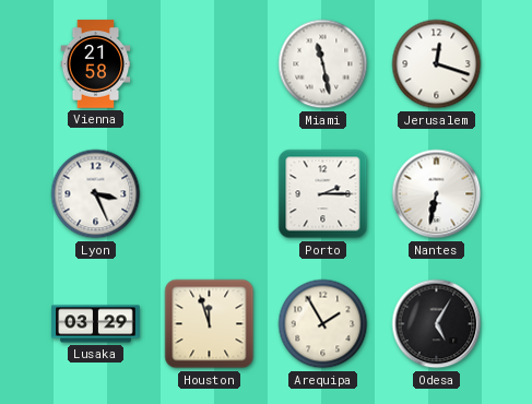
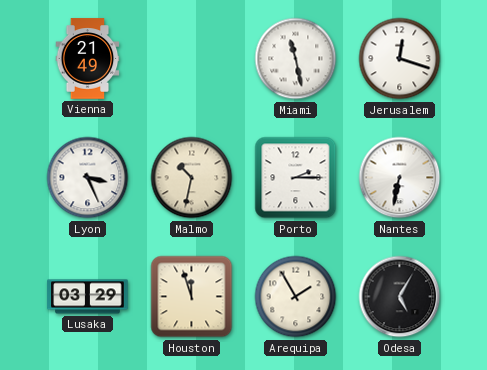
Vienna: 21:58 -> 21:49 (88, 59)
Malmo: none -> 10:32 (192, 178)
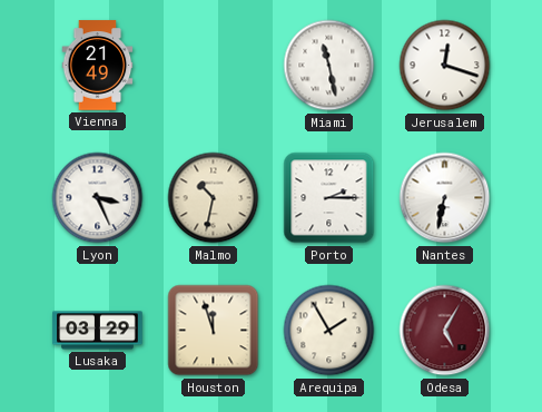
Odesa dial: black -> burgundy (445, 331)
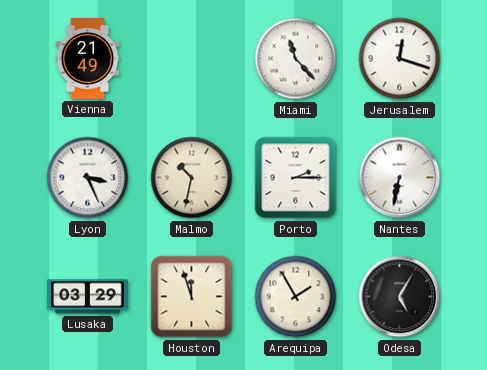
Miami: 11:28 -> 11:23 (296, 59)
Odesa dial: burgundy -> black (400, 297)
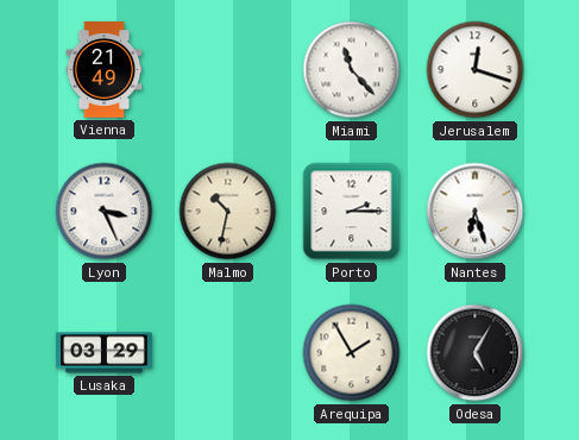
Nantes: 6:32 -> 6:27 (476, 212)
Houston: 11:57 -> none (192, 297)
